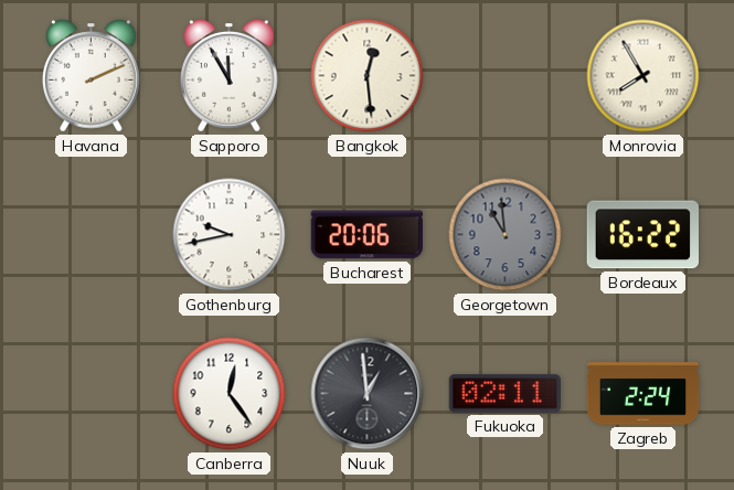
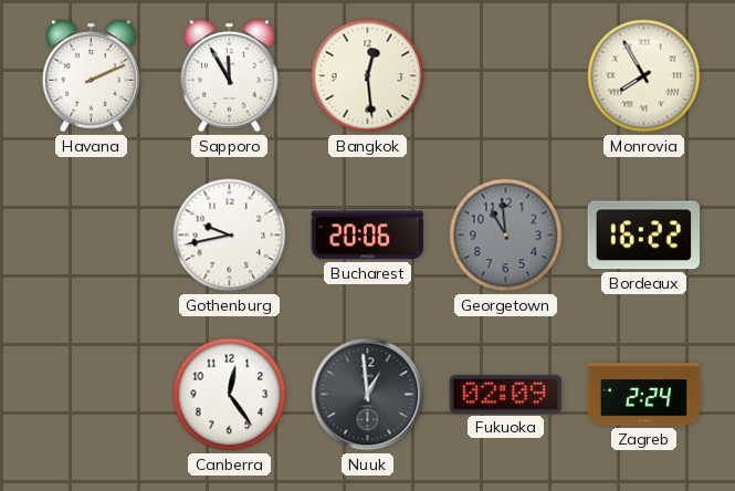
Fukuoka: 02:11 -> 02:09 (506, 395)
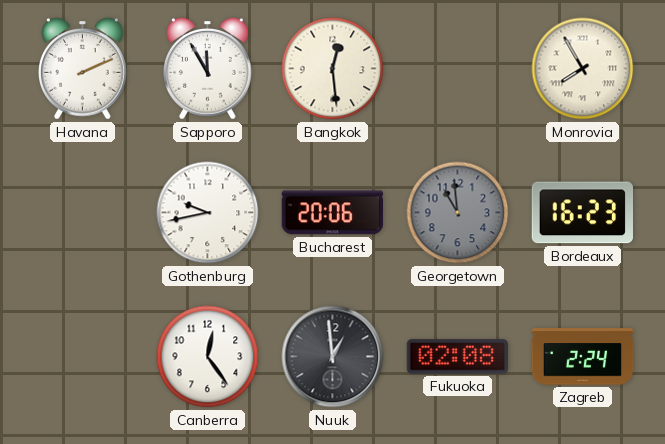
Bordeaux: 16:22 -> 16:23 (582, 213)
Fukuoka: 02:09 -> 02:08 (458, 357)
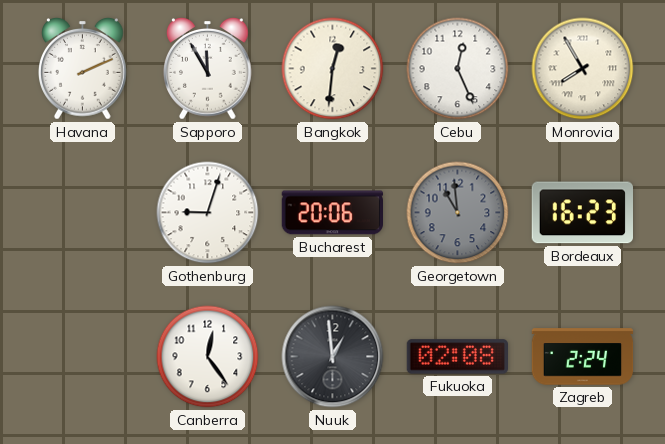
Bangkok: 12:29 -> 12:31 (333, 69)
Cebu: none -> 12:26 (458, 69)
Gothenburg: 9:43 -> 9:03 (208, 213)
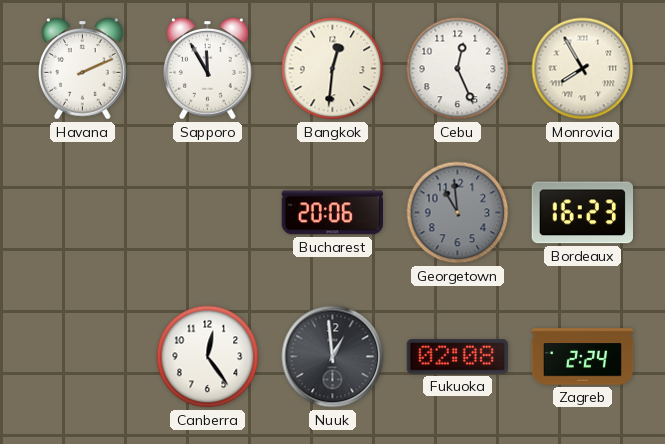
Gothenburg: 9:03 -> none (208, 213)
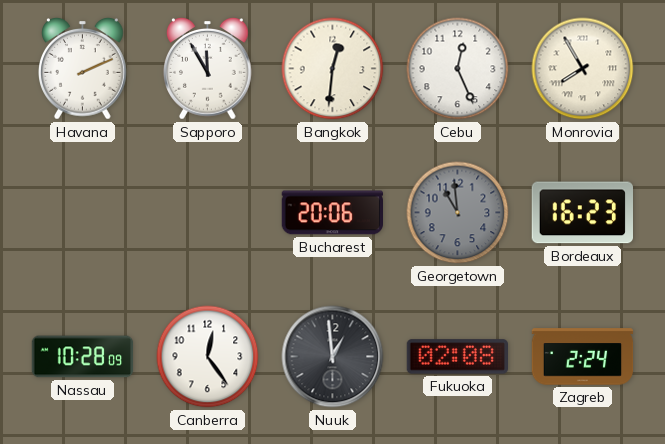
Nassau: none -> 10:28 (83, 357)
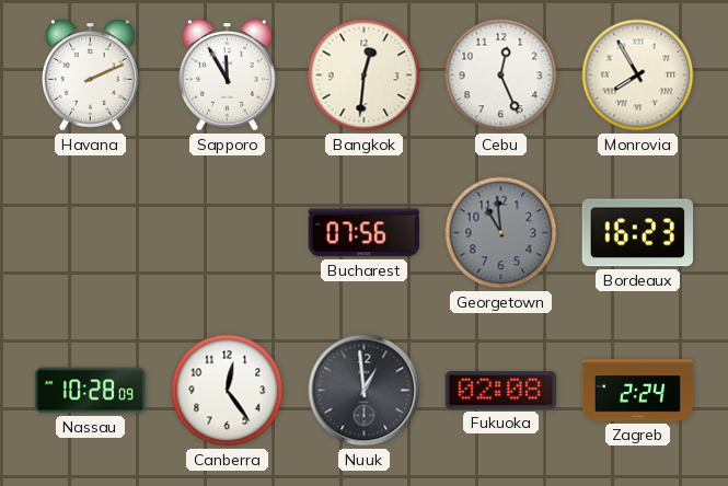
Bucharest: 20:06 -> 07:56 (363, 233)
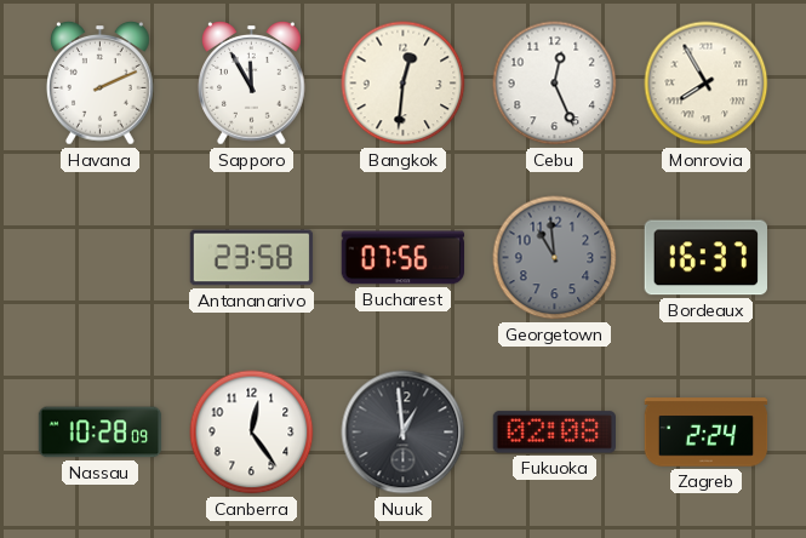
Antananarivo: none -> 23:58 (252, 258)
Bordeaux: 16:23 -> 16:37 (705, 258)
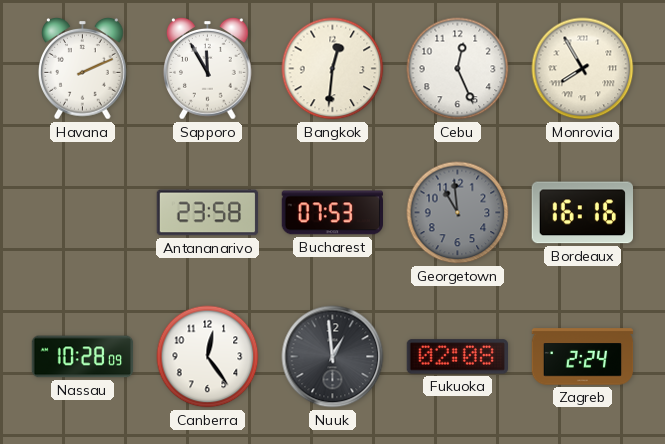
Bucharest: 07:56 -> 07:53 (332, 213)
Bordeaux: 16:37 -> 16:16 (582, 213)
